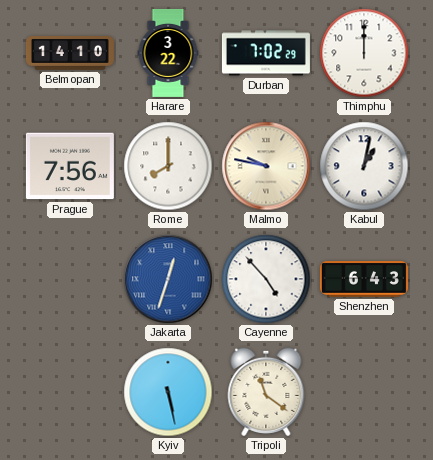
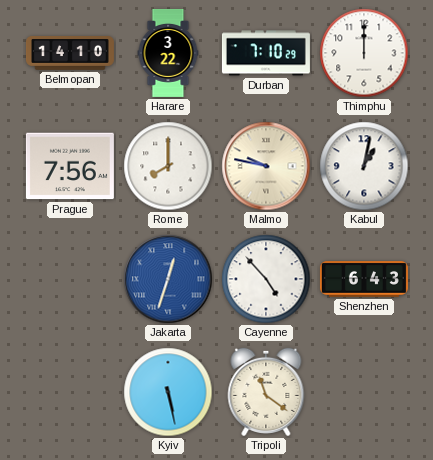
Durban: 7:02 -> 7:10 (266, 53)
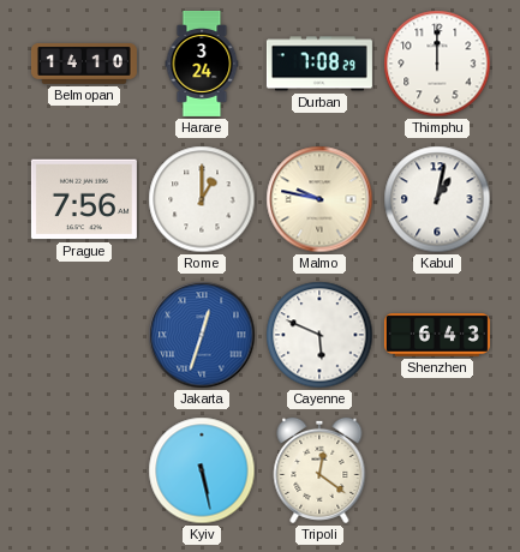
Harare: 3:22 -> 3:24 (202, 64)
Durban: 7:10 -> 7:08 (319, 64)
Rome: 8:00 -> 1:00 (202, 199)
Cayenne: 4:53 -> 5:49 (319, 335)
Tripoli: 11:21 -> 12:21 (319, 470)
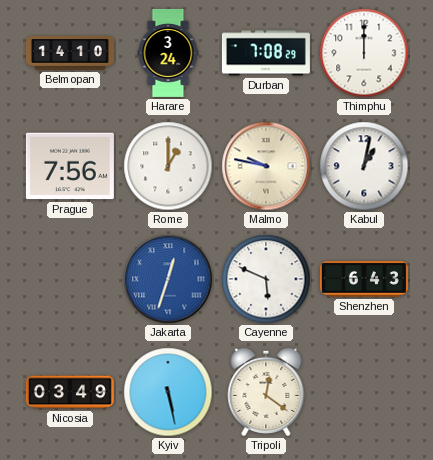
Nicosia: none -> 03:49 (70, 392)
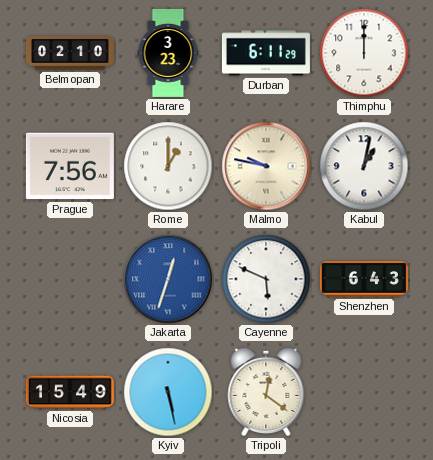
Belmopan: 14:10 -> 02:10 (70, 53)
Harare: 3:24 -> 3:23 (168, 53)
Durban: 7:08 -> 6:11 (266, 53)
Nicosia: 03:49 -> 15:49 (70, 392)
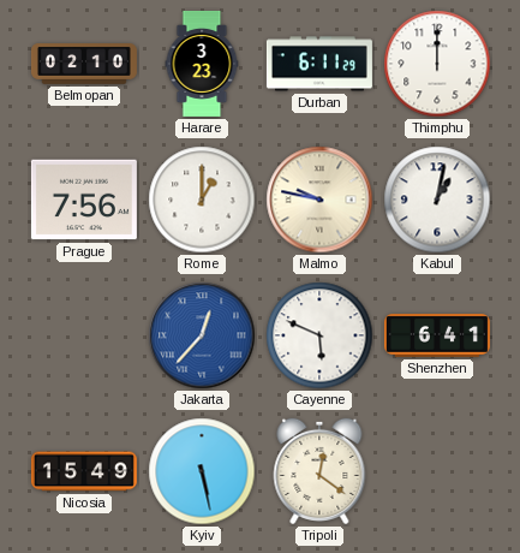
Jakarta: 12:33 -> 12:37 (202, 335)
Shenzhen: 6:43 -> 6:41 (437, 335)
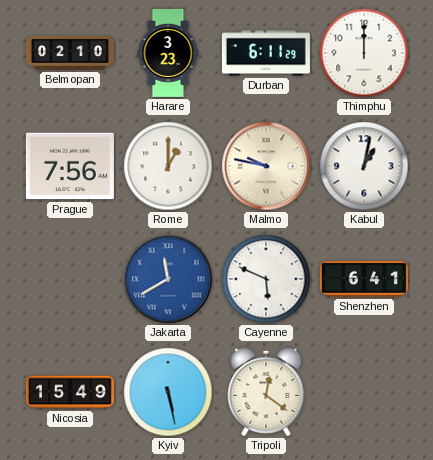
Jakarta: 12:37 -> 11:40 (168, 279)
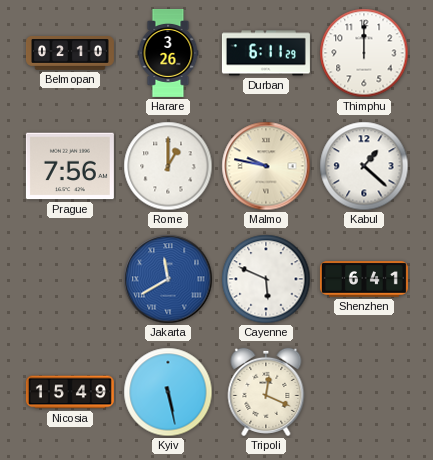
Harare: 3:23 -> 3:26 (168, 53)
Kabul: 1:02 -> 1:22 (364, 166)
Tripoli: 12:21 -> 12:19 (266, 392)
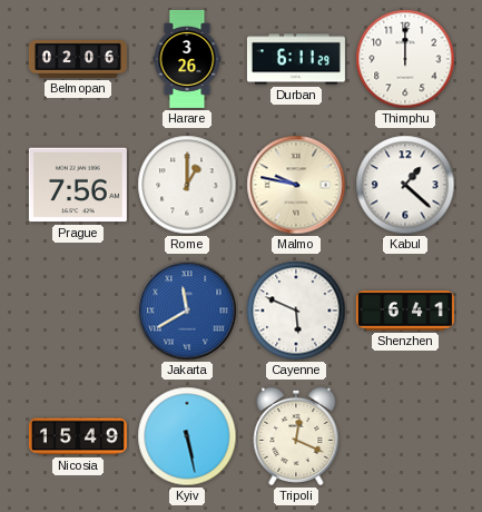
Belmopan: 02:10 -> 02:06 (78, 59)
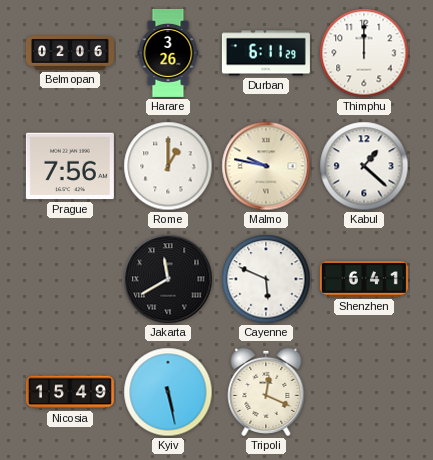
Jakarta dial: blue -> black (168, 279)
